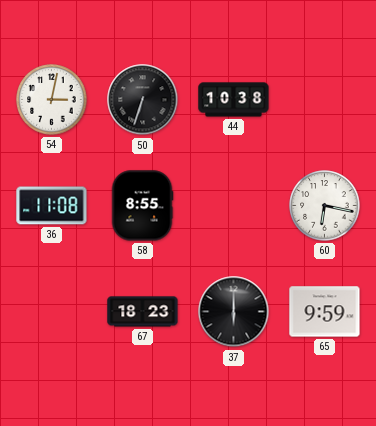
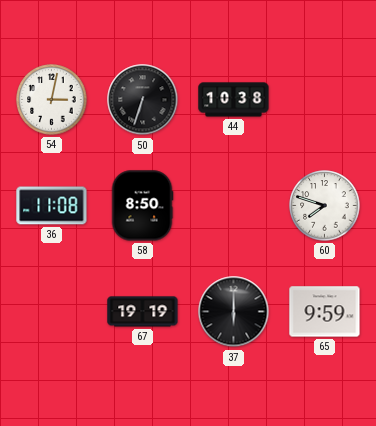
58: 8:55 -> 8:50 (142, 206)
60: 6:17 -> 7:48 (325, 206)
67: 18:23 -> 19:19 (143, 312)
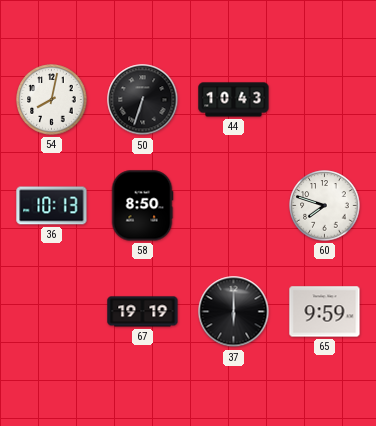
54: 3:02 -> 8:02 (52, 100)
44: 10:38 -> 10:43 (234, 100)
36: 11:08 -> 10:13 (52, 206)
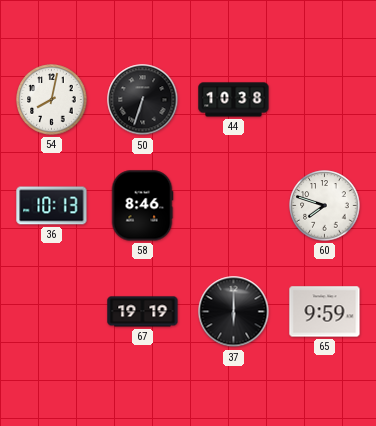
44: 10:43 -> 10:38 (234, 100)
58: 8:50 -> 8:46 (142, 206)
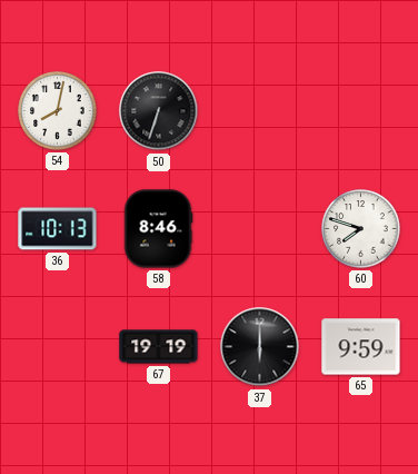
44: 10:38 -> none (234, 100)
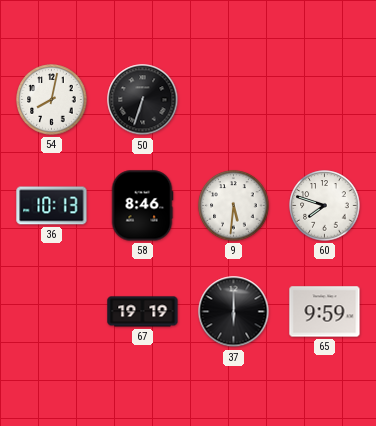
9: none -> 5:31 (234, 206)
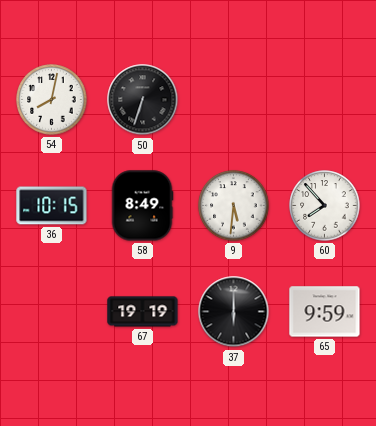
36: 10:13 -> 10:15 (52, 206)
58: 8:46 -> 8:49 (142, 206)
60: 7:48 -> 7:53 (325, 206)
